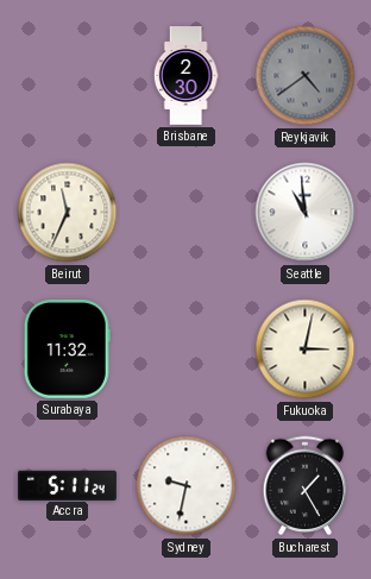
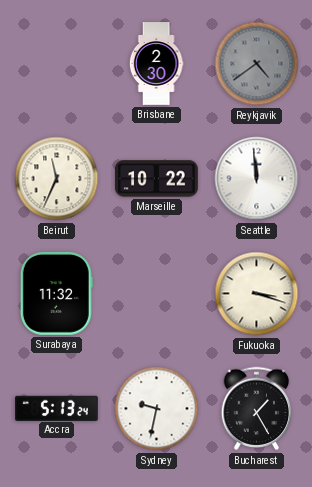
Marseille: none -> 10:22 (157, 179)
Seattle: 10:59 -> 11:59 (257, 179)
Fukuoka: 3:02 -> 3:18 (257, 294)
Accra: 5:11 -> 5:13 (57, 408)
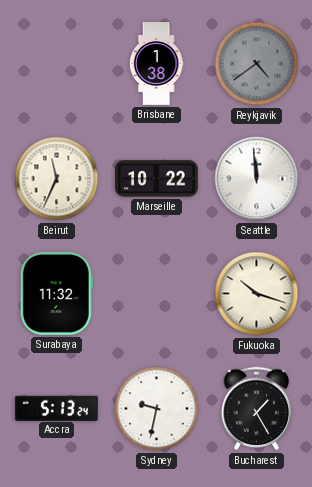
Brisbane: 2:30 -> 1:38 (156, 64)
Fukuoka: 3:18 -> 10:18 (257, 294)
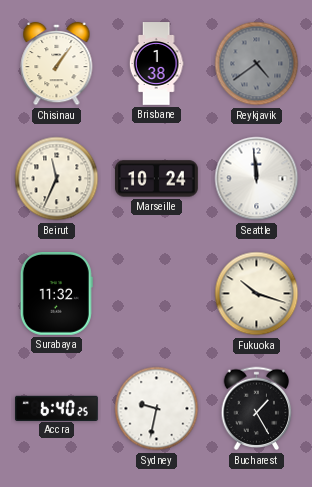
Chisinau: none -> 1:06 (57, 64)
Marseille: 10:22 -> 10:24 (157, 179)
Accra: 5:13 -> 6:40 (57, 408)
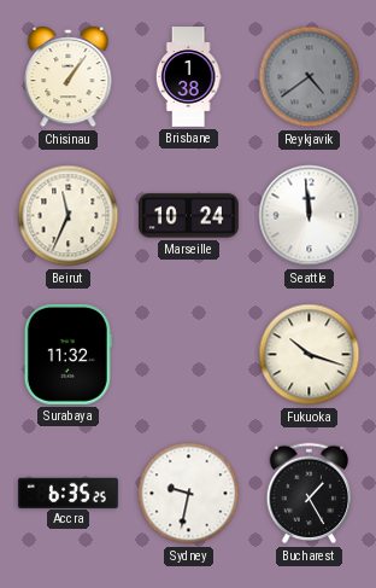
Accra: 6:40 -> 6:35 (69, 493)
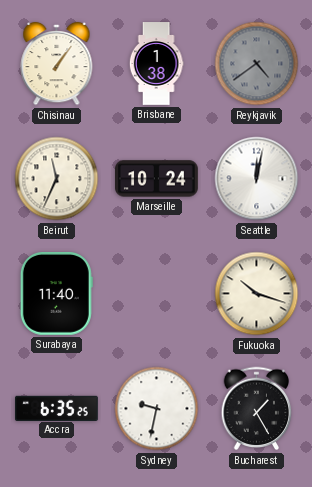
Seattle: 11:59 -> 12:02 (257, 179)
Surabaya: 11:32 -> 11:40 (56, 294)
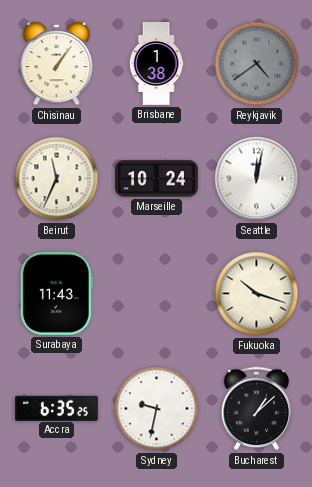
Surabaya: 11:40 -> 11:43 (56, 294)
Bucharest: 1:25 -> 1:08 (257, 409)
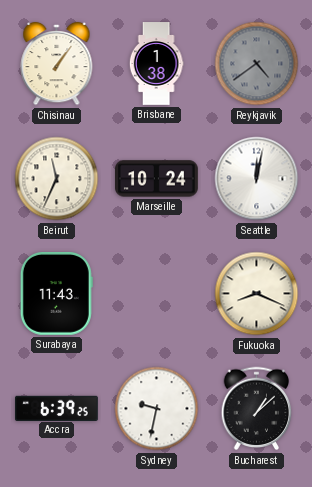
Fukuoka: 10:18 -> 8:19 (257, 294)
Accra: 6:35 -> 6:39 (57, 408)
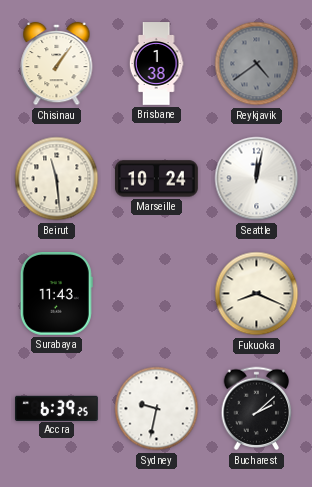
Beirut: 11:34 -> 11:29 (57, 179)
Bucharest: 1:08 -> 2:08 (257, 409)
